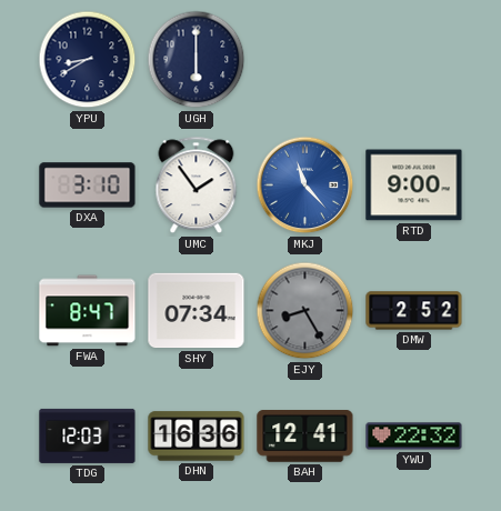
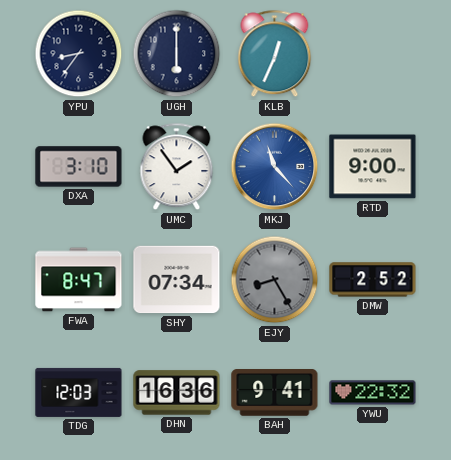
YPU: 8:40 -> 8:36 (79, 54)
KLB: none -> 12:34 (275, 54)
BAH: 12:41 -> 9:41 (275, 393)
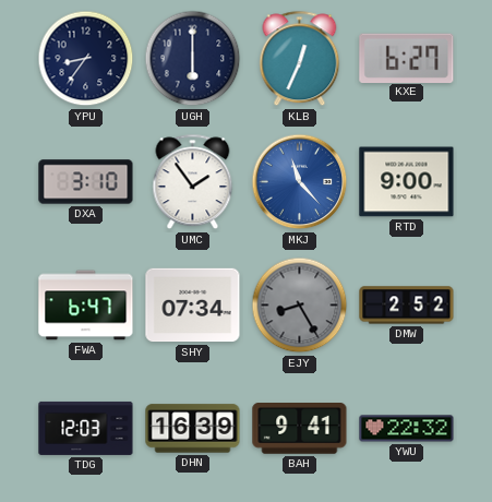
KXE: none -> 6:27 (407, 58)
FWA: 8:47 -> 6:47 (86, 306)
DHN: 16:36 -> 16:39 (193, 429)
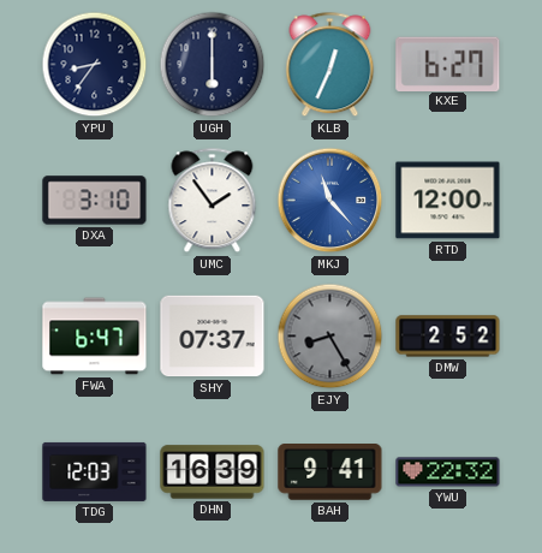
RTD: 9:00 -> 12:00 (448, 201)
SHY: 07:34 -> 07:37 (213, 337)
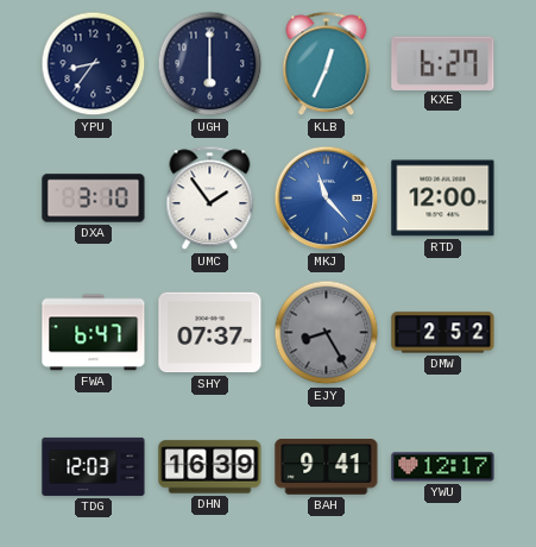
YWU: 22:32 -> 12:17 (443, 467)
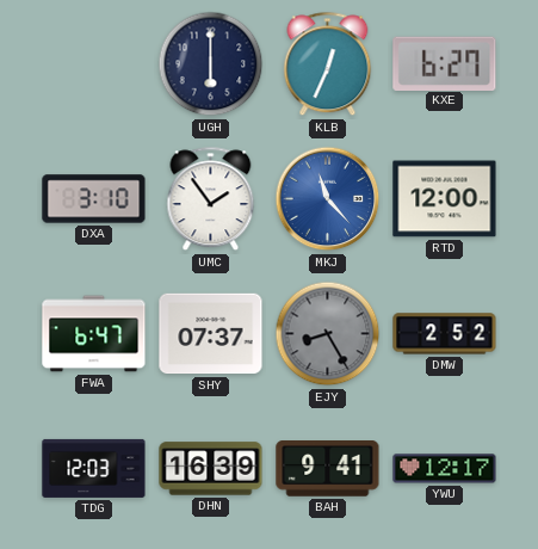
YPU: 8:36 -> none (94, 64)
